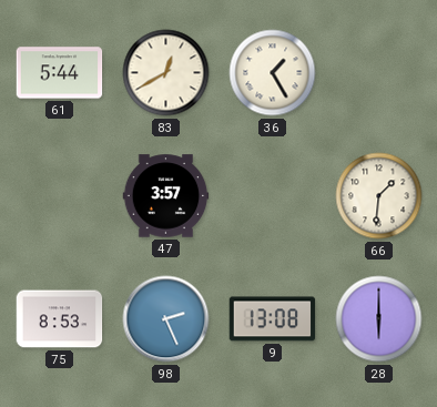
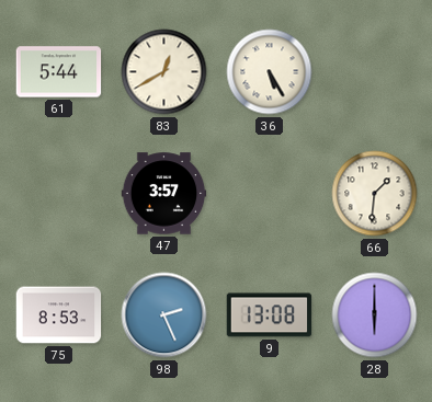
36: 1:25 -> 5:25 (270, 72)
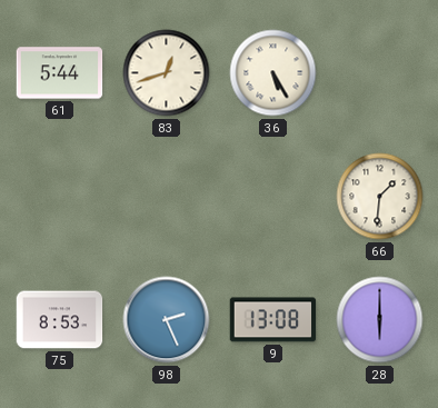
83: 12:40 -> 12:42 (167, 73)
47: 3:57 -> none (164, 194)
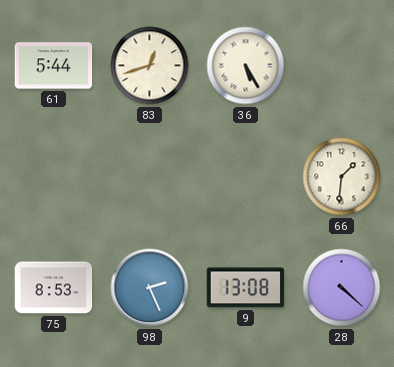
28: 6:00 -> 4:22 (342, 288)
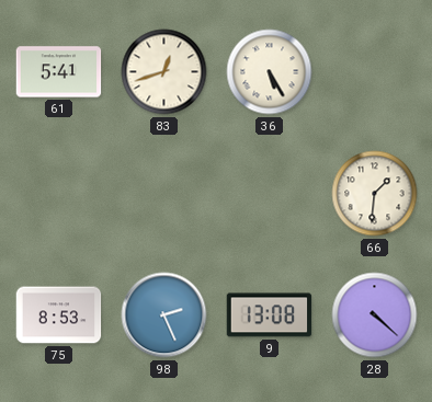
61: 5:44 -> 5:41 (59, 72)
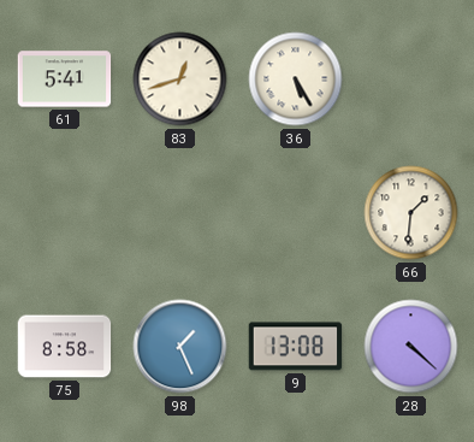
75: 8:53 -> 8:58 (65, 347)
98: 2:26 -> 1:26 (180, 347)
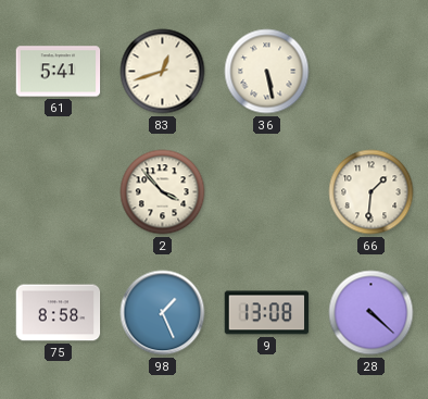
36: 5:25 -> 5:28 (267, 72)
2: none -> 3:53 (163, 192)
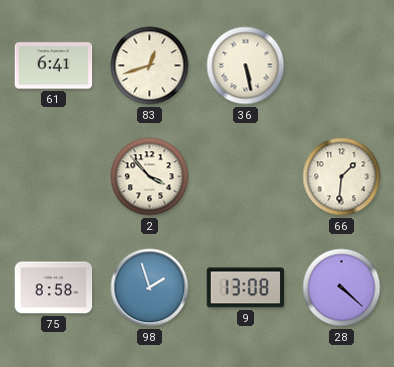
61: 5:41 -> 6:41 (54, 66)
98: 1:26 -> 1:57 (150, 288)
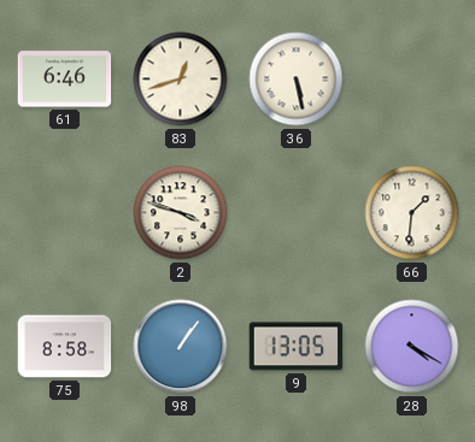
61: 6:41 -> 6:46 (65, 79)
2: 3:53 -> 3:48 (181, 213)
98: 1:57 -> 1:06 (181, 347)
9: 13:08 -> 13:05 (297, 347)
28: 4:22 -> 4:20 (412, 347)
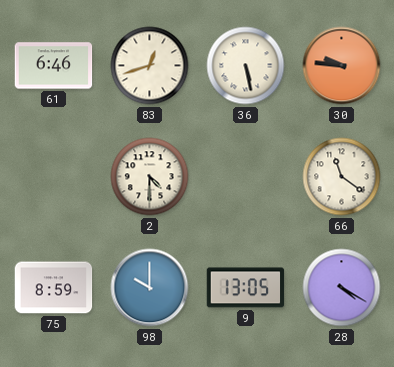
30: none -> 9:46 (342, 66)
2: 3:48 -> 4:30 (150, 177)
66: 1:31 -> 11:21 (342, 177)
75: 8:58 -> 8:59 (54, 288)
98: 1:06 -> 10:00 (150, 288)
